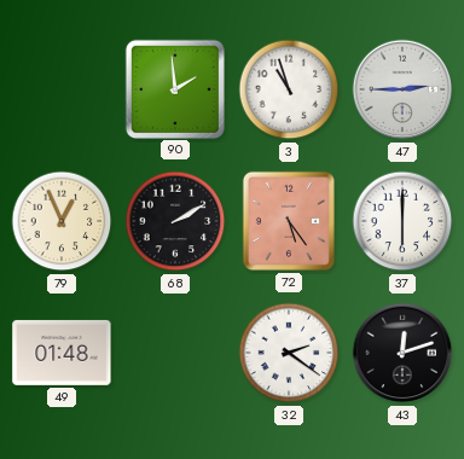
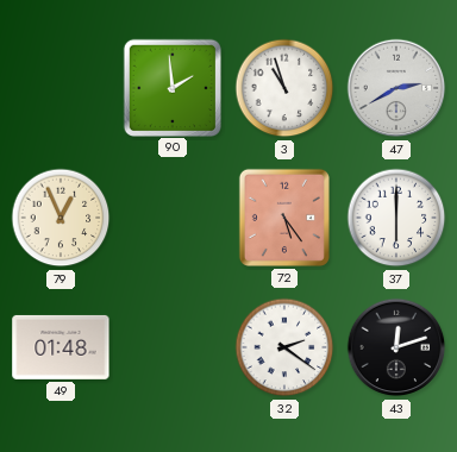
47: 2:45 -> 2:40 (396, 88)
68: 2:10 -> none (175, 221)
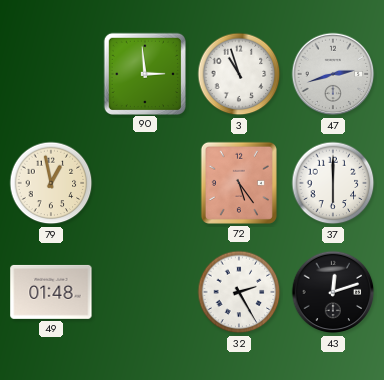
90: 1:59 -> 2:59 (144, 73)
47: 2:40 -> 2:42 (333, 74)
79: 12:56 -> 12:58 (51, 183)
32: 2:21 -> 2:25 (239, 292)
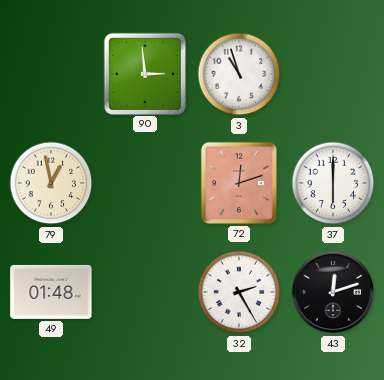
47: 2:42 -> none (333, 74)
72: 5:24 -> 12:12 (239, 183)
